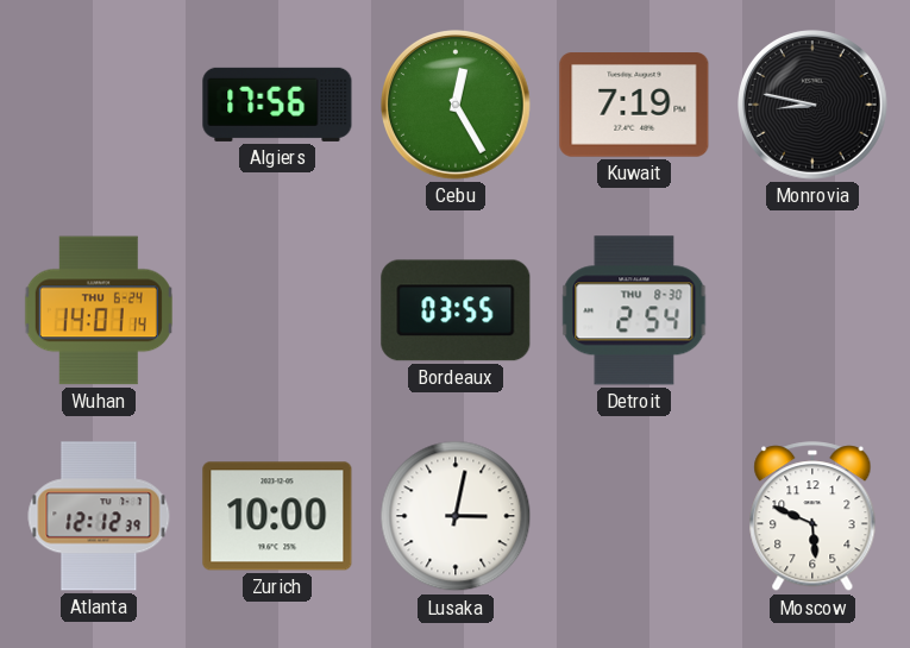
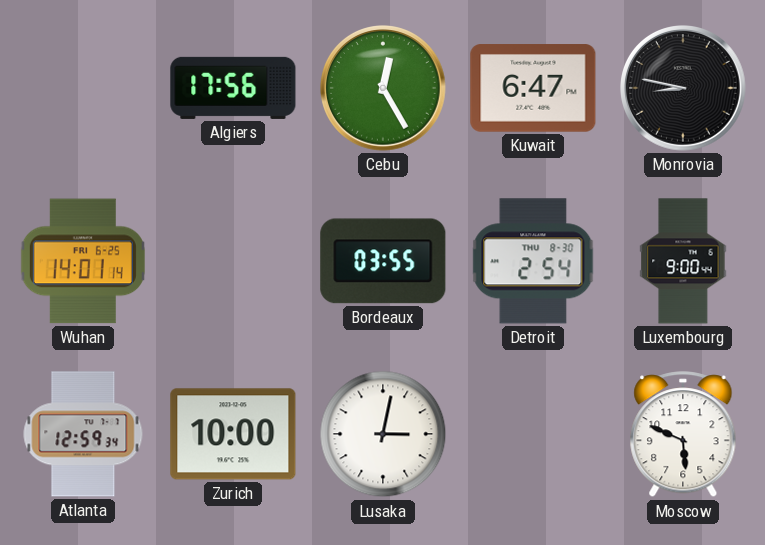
Kuwait: 7:19 -> 6:47 (533, 88)
Wuhan date: THU 6-24 -> FRI 6-25 (83, 261)
Luxembourg: none -> 9:00 (683, 261)
Atlanta: 12:12 -> 12:59 (83, 434)
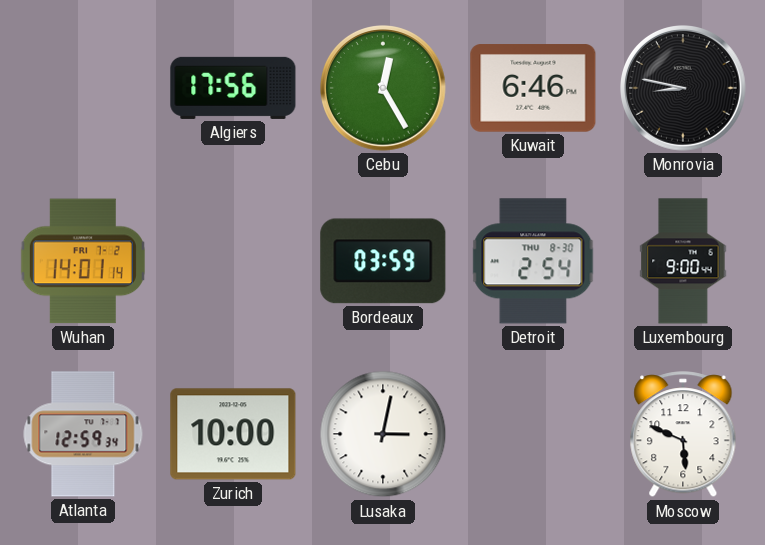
Kuwait: 6:47 -> 6:46 (533, 88)
Wuhan date: FRI 6-25 -> FRI 7-2 (83, 261)
Bordeaux: 03:55 -> 03:59 (383, 261)
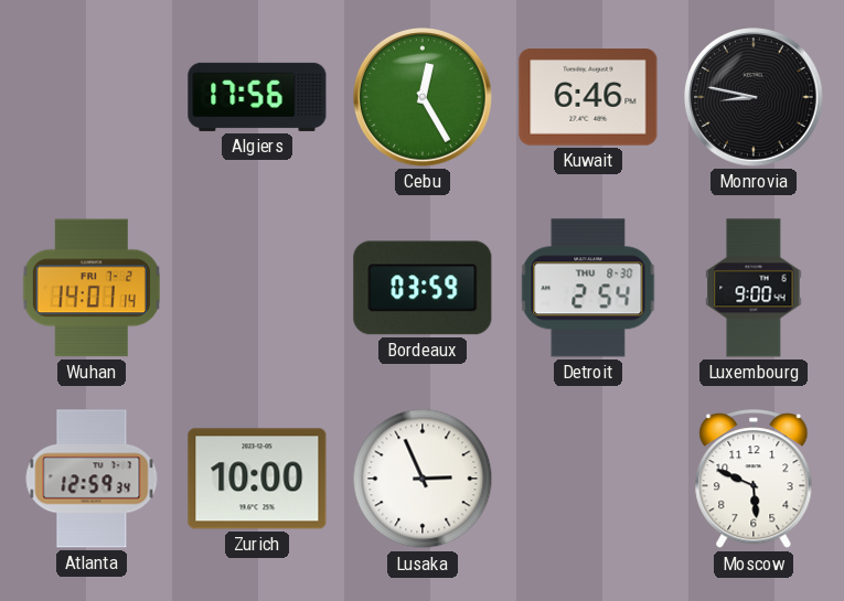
Lusaka: 3:02 -> 2:56 (423, 479)
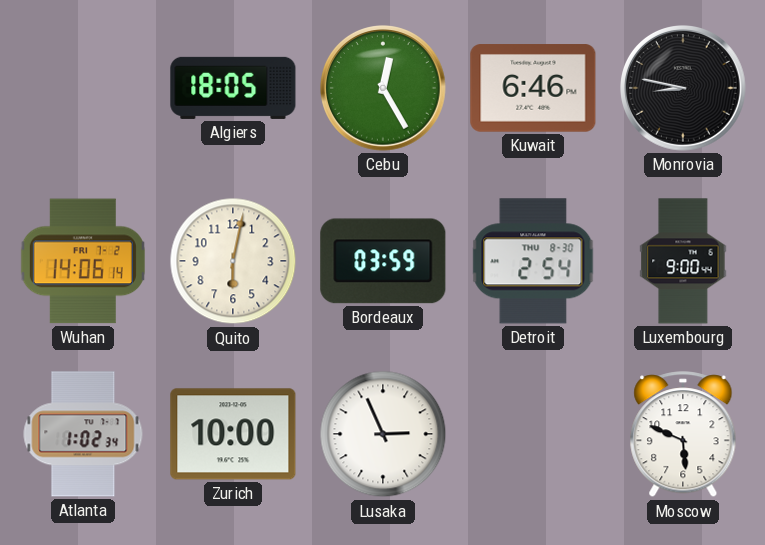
Algiers: 17:56 -> 18:05 (233, 88)
Wuhan: 14:01 -> 14:06 (83, 261)
Quito: none -> 6:02 (233, 261)
Atlanta: 12:59 -> 1:02 (83, 434)
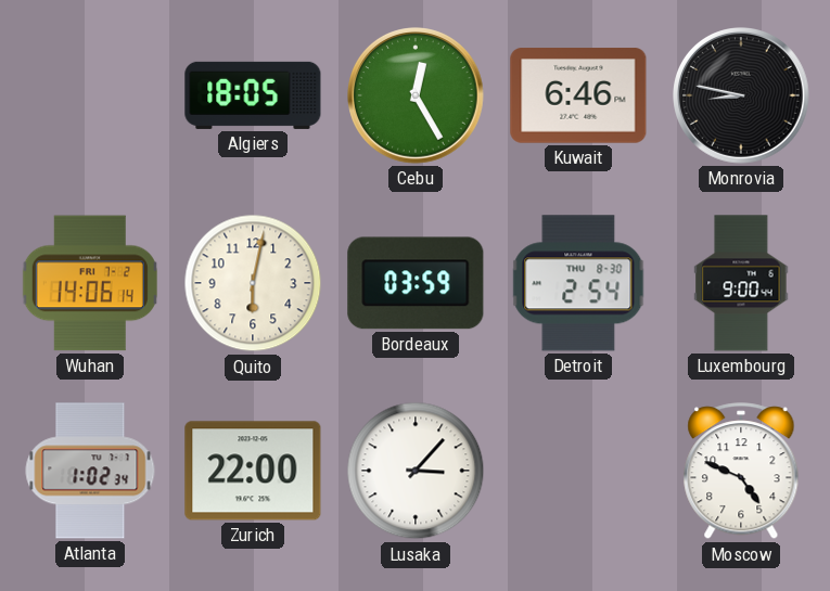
Zurich: 10:00 -> 22:00 (253, 471)
Lusaka: 2:56 -> 3:07 (416, 471)
Moscow: 5:49 -> 4:49 (741, 472)
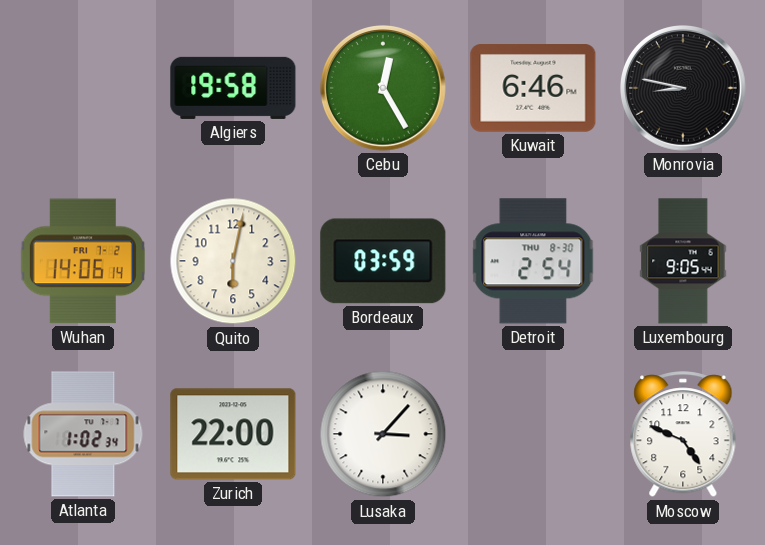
Algiers: 18:05 -> 19:58 (233, 88)
Luxembourg: 9:00 -> 9:05 (683, 261)
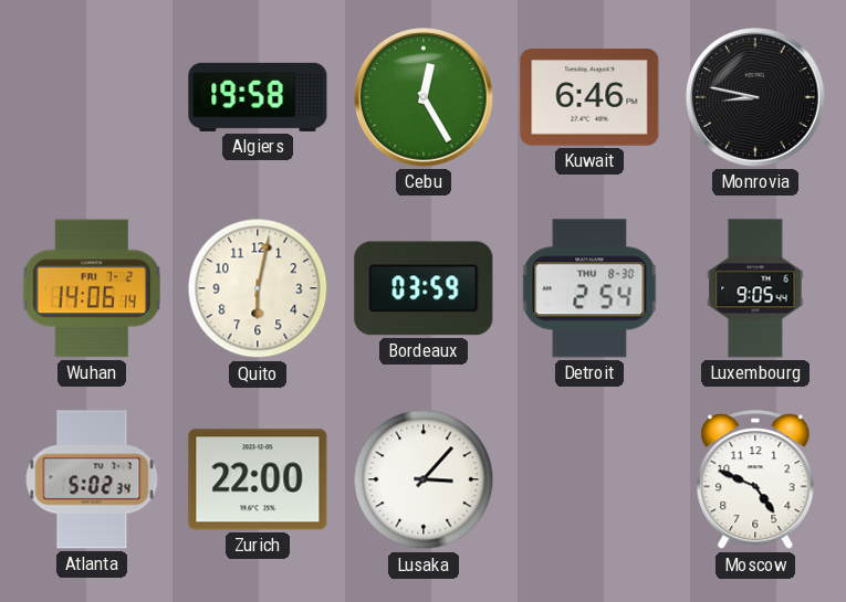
Atlanta: 1:02 -> 5:02 (92, 479)
